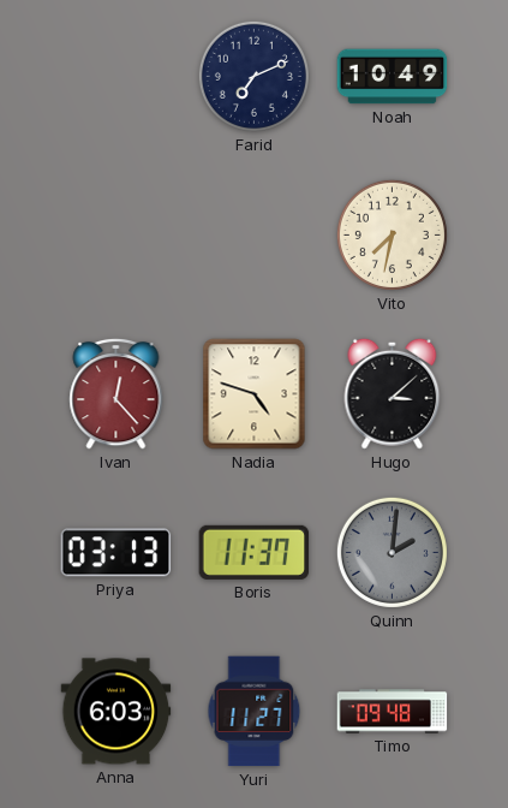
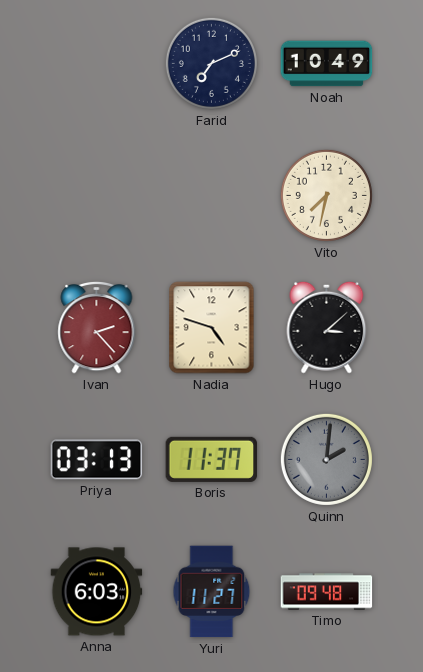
Ivan: 12:23 -> 2:23 (97, 327)
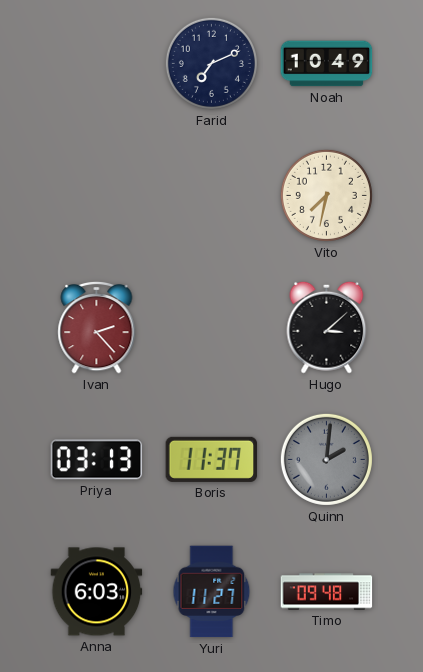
Nadia: 4:48 -> none (212, 328)
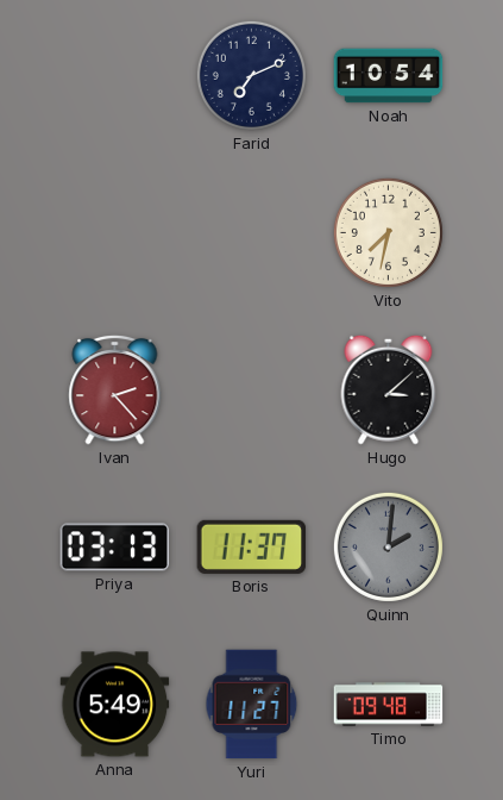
Noah: 10:49 -> 10:54 (389, 76)
Anna: 6:03 -> 5:49 (115, 705)
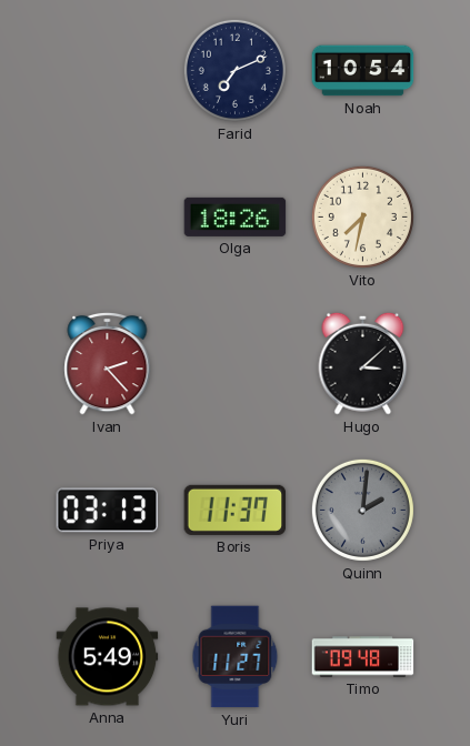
Olga: none -> 18:26 (236, 216)
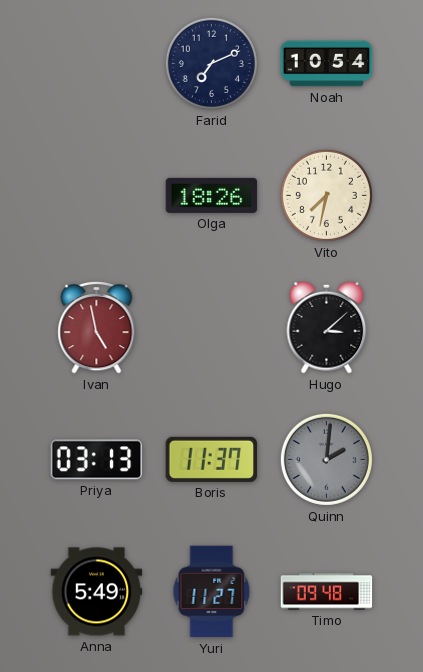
Ivan: 2:23 -> 4:58 (97, 327)
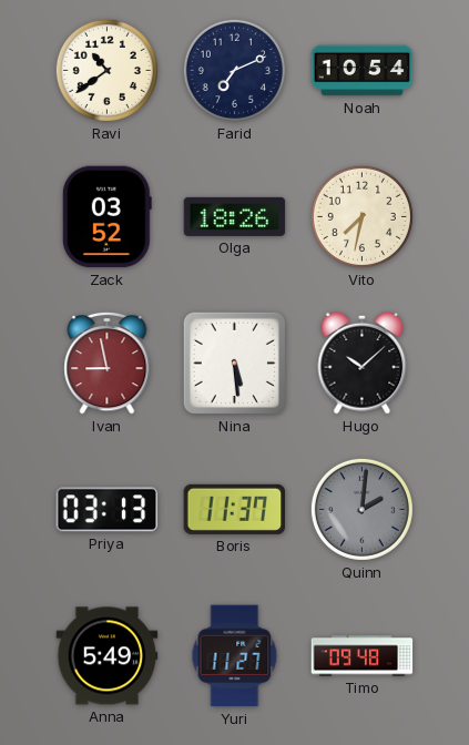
Ravi: none -> 10:39 (106, 70)
Zack: none -> 03:52 (106, 217)
Ivan: 4:58 -> 8:58 (108, 363)
Nina: none -> 5:29 (234, 363)
Hugo: 3:08 -> 10:08 (363, 363)
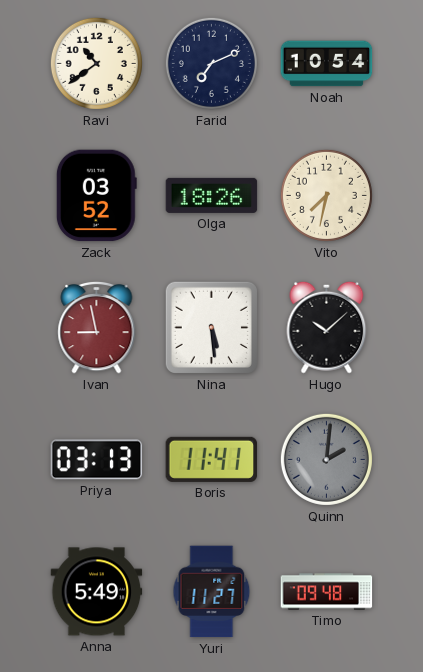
Boris: 11:37 -> 11:41 (212, 459)
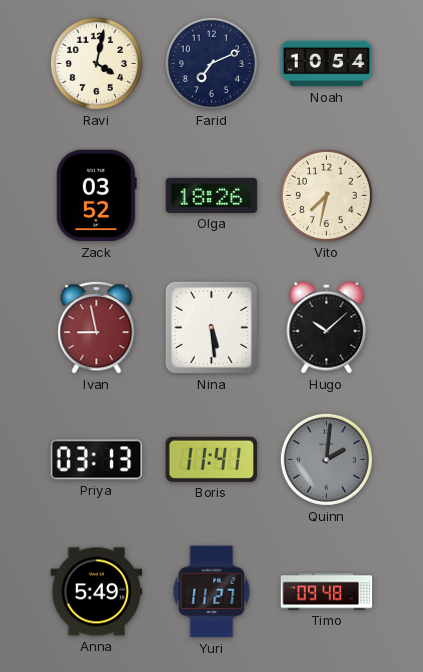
Ravi: 10:39 -> 4:02 (96, 63)
